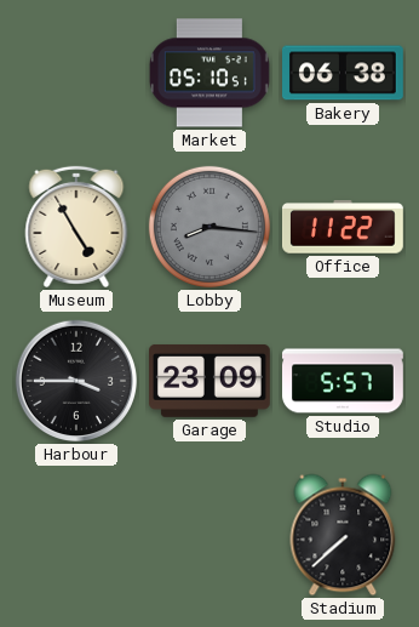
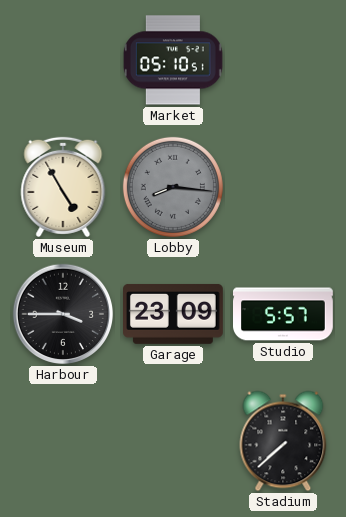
Bakery: 06:38 -> none (344, 73)
Office: 11:22 -> none (344, 227)
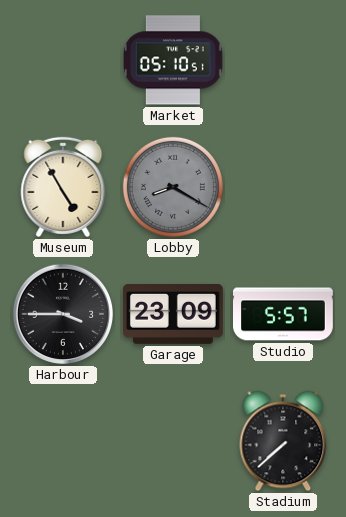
Lobby: 8:16 -> 8:20 (173, 187)
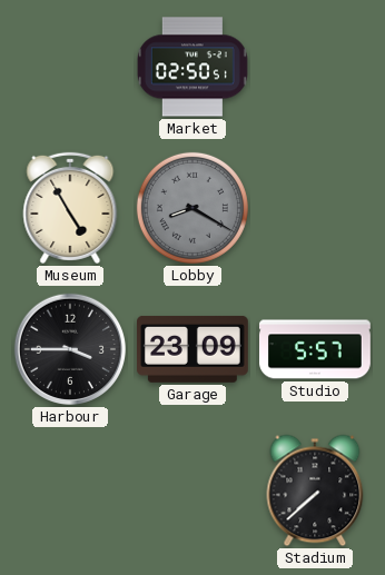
Market: 05:10 -> 02:50 (192, 67)
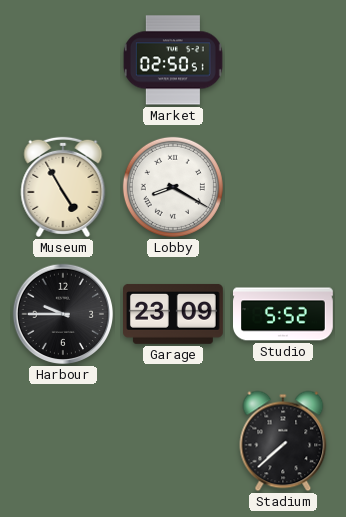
Lobby dial: grey -> white (173, 187)
Harbour: 3:45 -> 9:45 (63, 314)
Studio: 5:57 -> 5:52 (284, 314)
